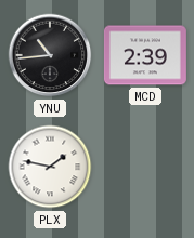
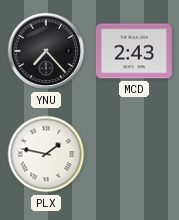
YNU: 10:44 -> 7:23 (46, 51)
MCD: 2:39 -> 2:43 (134, 51)
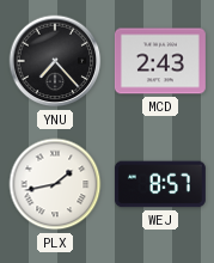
PLX: 1:47 -> 1:43 (55, 184)
WEJ: none -> 8:57 (160, 184)
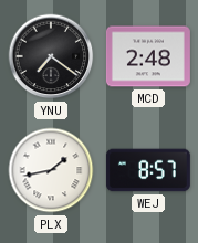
YNU: 7:23 -> 7:21 (51, 56)
MCD: 2:43 -> 2:48 (148, 56)
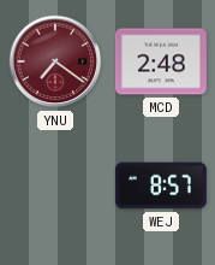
YNU dial: black -> burgundy (55, 61)
PLX: 1:43 -> none (51, 170)
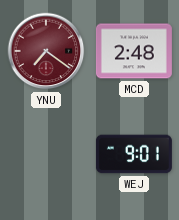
WEJ: 8:57 -> 9:01 (134, 154)
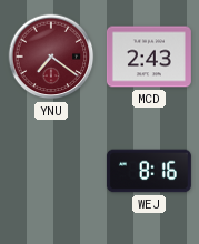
MCD: 2:48 -> 2:43 (149, 57)
WEJ: 9:01 -> 8:16 (149, 171)
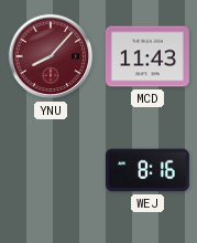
YNU: 7:21 -> 8:07 (51, 56)
MCD: 2:43 -> 11:43 (147, 56)
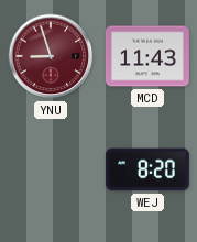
YNU: 8:07 -> 8:57 (51, 56)
WEJ: 8:16 -> 8:20 (147, 169)
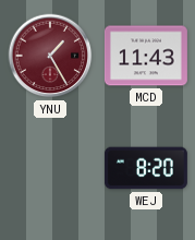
YNU: 8:57 -> 1:25 (50, 56)
